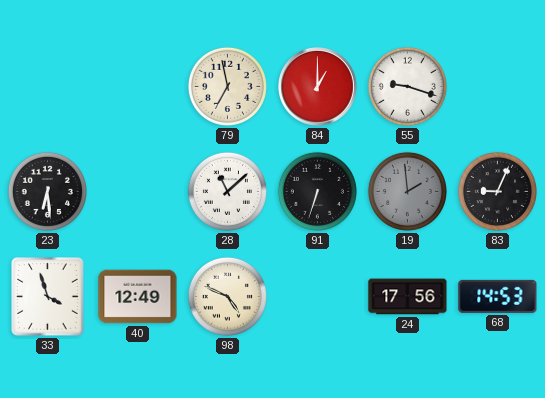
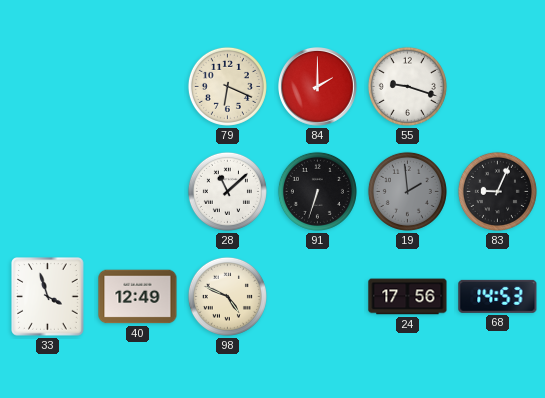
79: 6:58 -> 6:19 (227, 86)
84: 1:00 -> 2:00 (318, 87)
23: 6:29 -> none (47, 191)
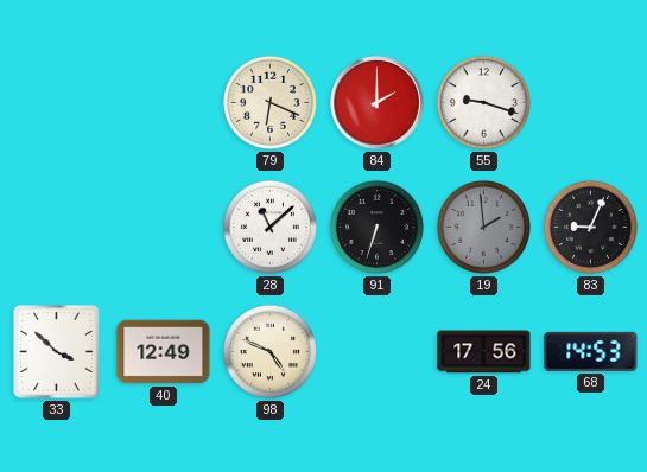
33: 3:57 -> 3:52 (57, 352)
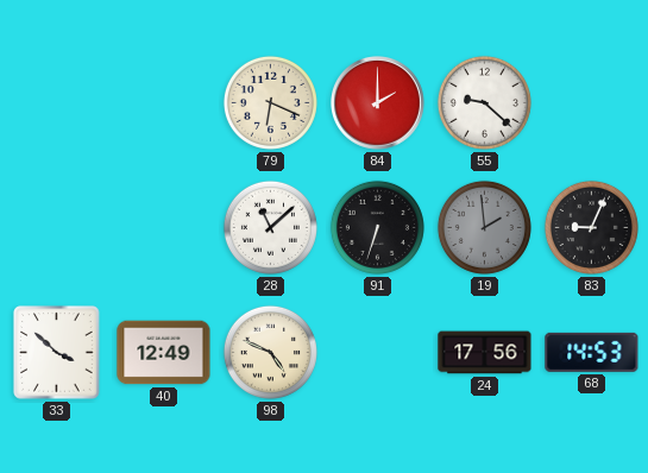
55: 9:18 -> 9:22 (484, 102)
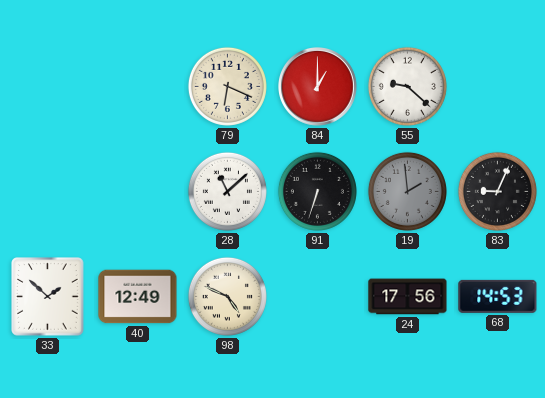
84: 2:00 -> 1:00 (318, 87)
33: 3:52 -> 1:52 (48, 297)
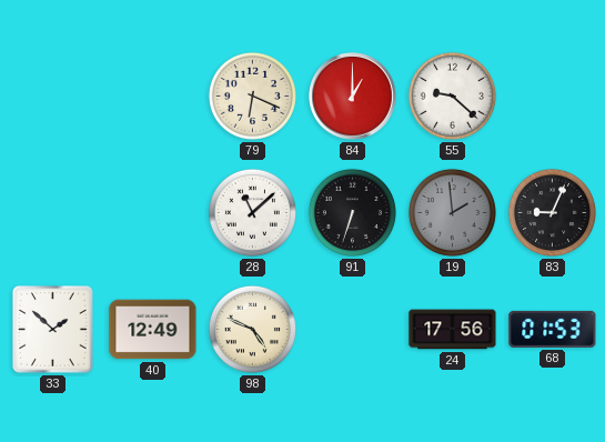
68: 14:53 -> 01:53 (553, 329)
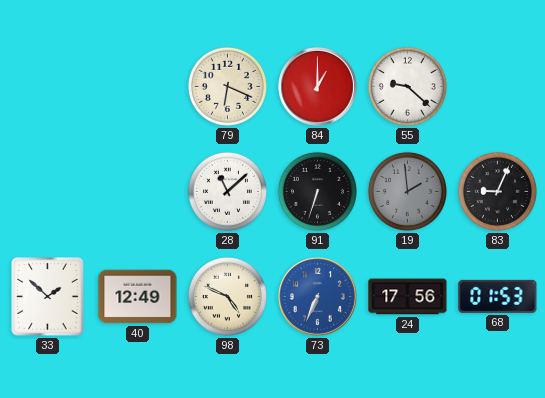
73: none -> 6:34 (318, 297)
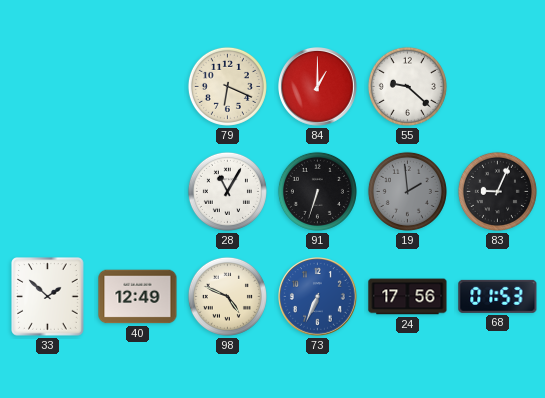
28: 11:08 -> 11:05 (227, 191)
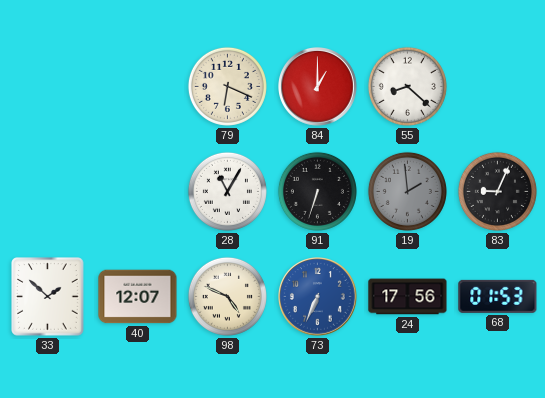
55: 9:22 -> 8:22 (407, 86)
40: 12:49 -> 12:07 (138, 297)
